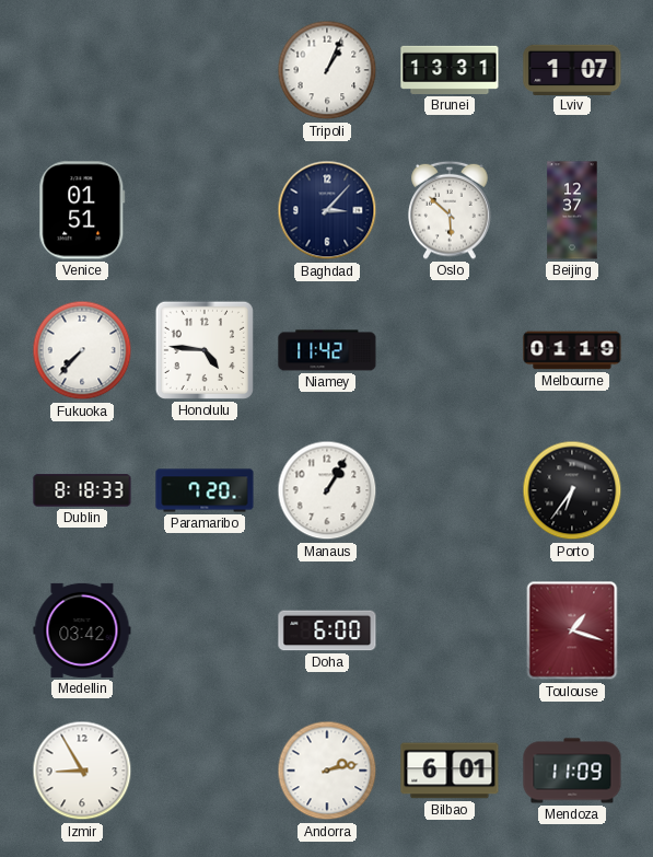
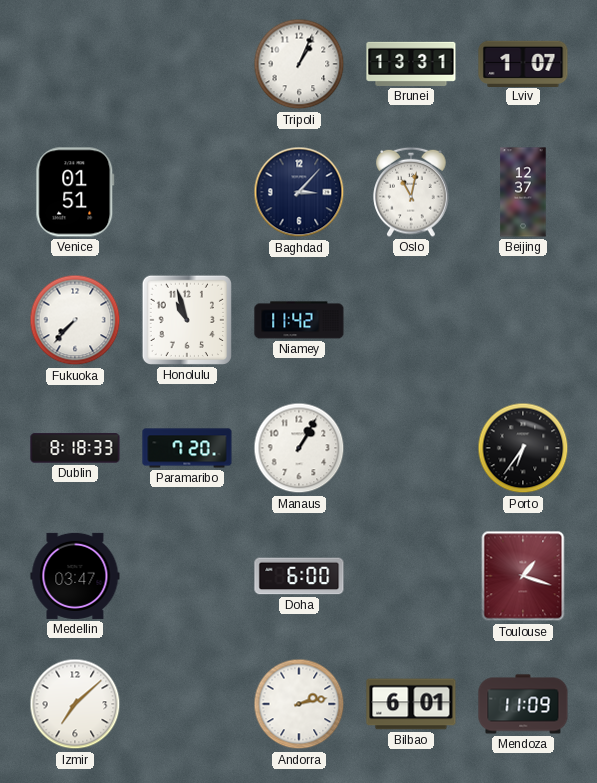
Oslo: 5:52 -> 11:02 (411, 192)
Honolulu: 4:46 -> 10:57 (187, 320)
Melbourne: 01:19 -> none (572, 350)
Medellin: 03:42 -> 03:47 (75, 576)
Izmir: 8:55 -> 7:08 (75, 704)
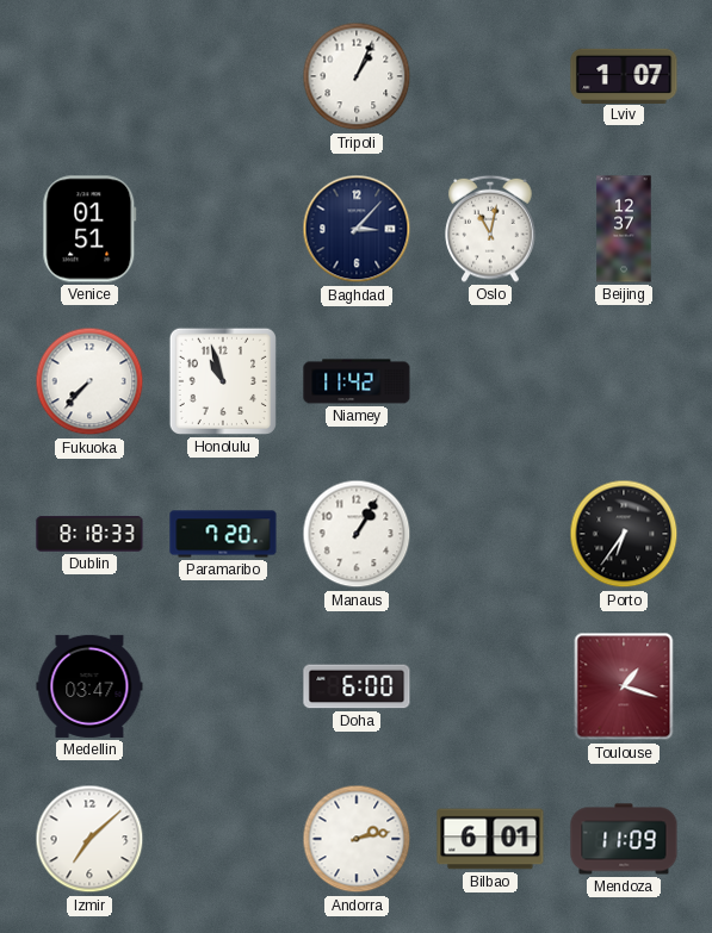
Brunei: 13:31 -> none (411, 64)
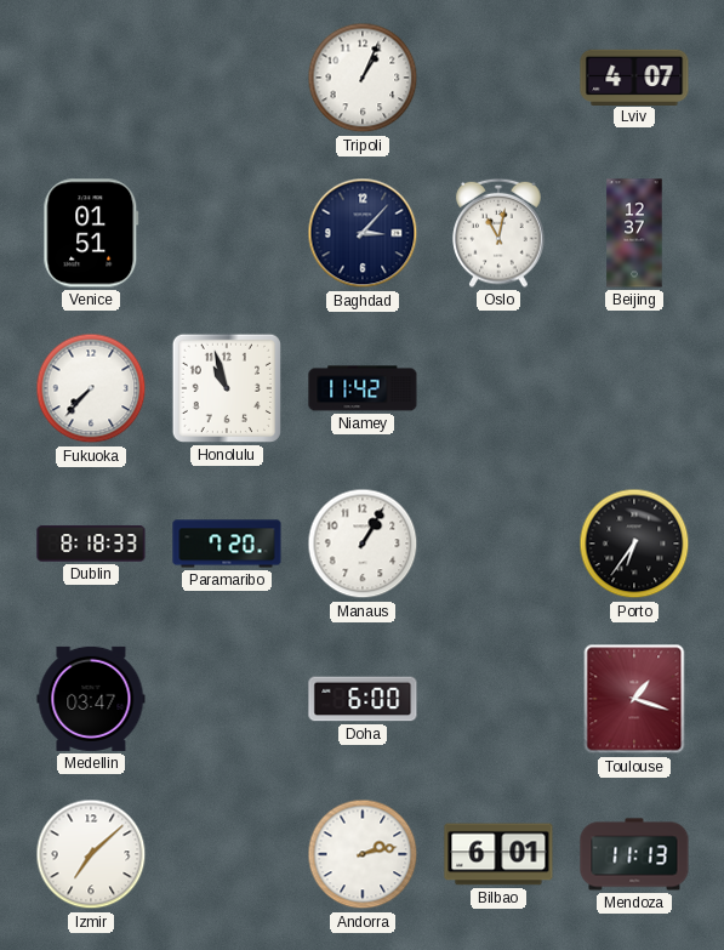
Lviv: 1:07 -> 4:07 (634, 76)
Mendoza: 11:09 -> 11:13 (634, 854)
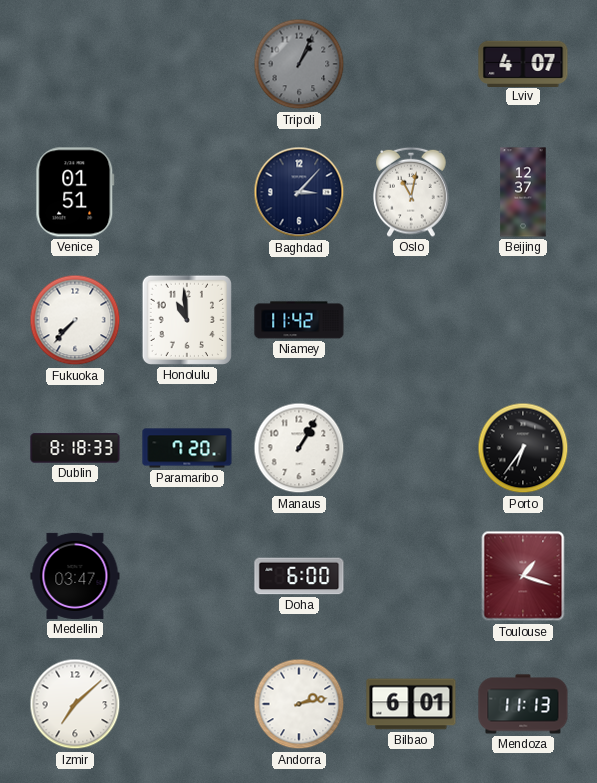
Tripoli dial: white -> grey (299, 64)
Honolulu: 10:57 -> 10:59 (187, 320)
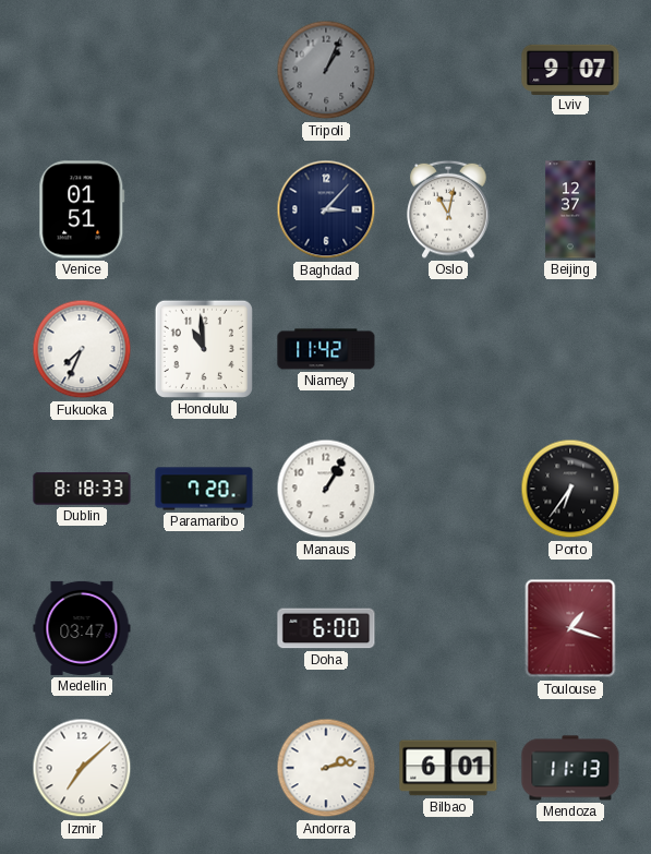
Lviv: 4:07 -> 9:07 (570, 69)
Fukuoka: 7:37 -> 7:34 (82, 349)
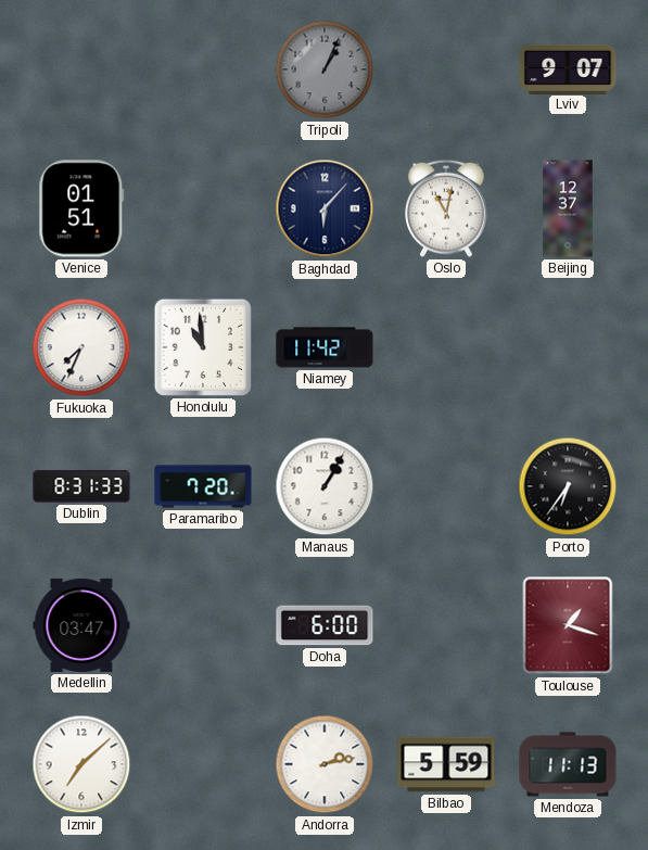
Baghdad: 3:07 -> 6:07 (325, 208)
Dublin: 8:18 -> 8:31 (81, 486)
Bilbao: 6:01 -> 5:59 (446, 764)
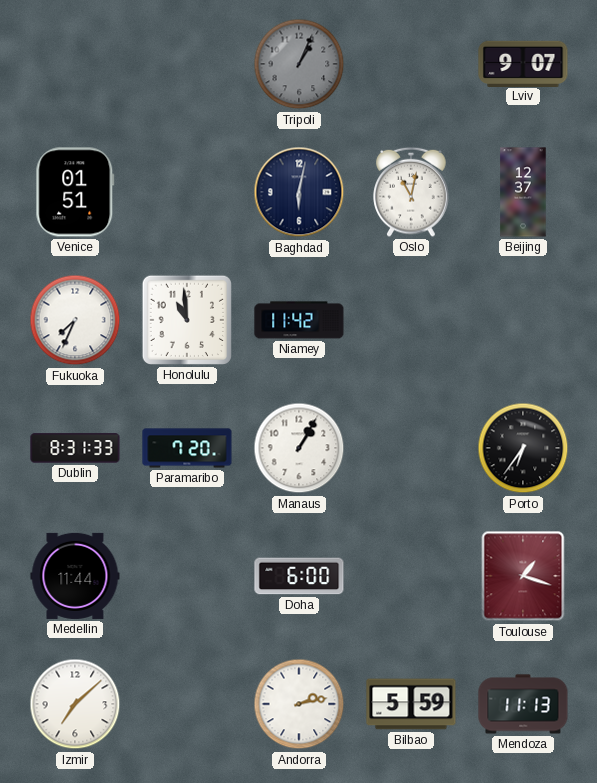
Baghdad: 6:07 -> 6:02 (299, 192)
Medellin: 03:47 -> 11:44 (75, 576)
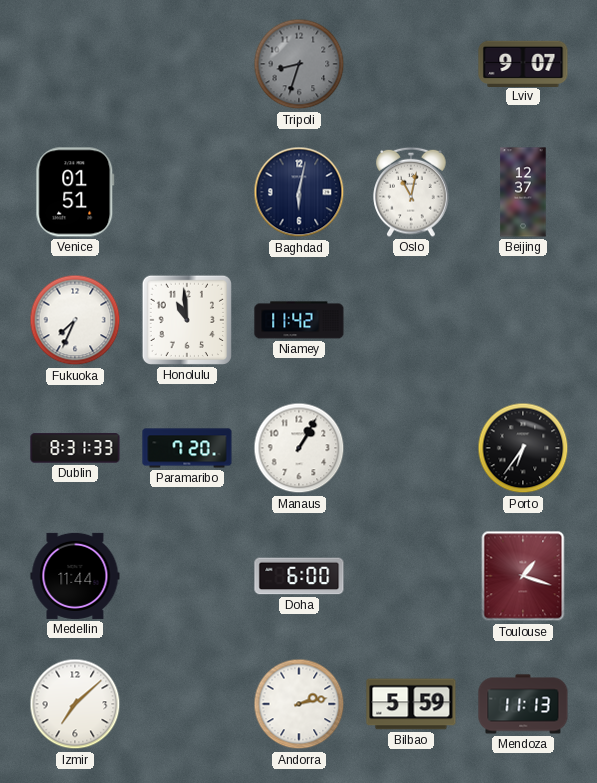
Tripoli: 1:04 -> 8:33 (299, 64)
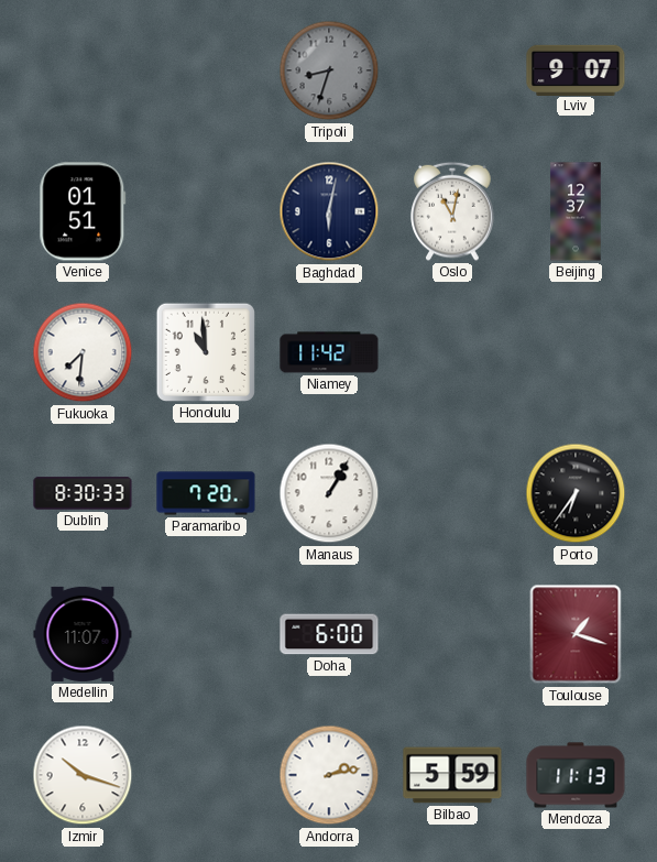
Fukuoka: 7:34 -> 7:31 (83, 352)
Dublin: 8:31 -> 8:30 (83, 493)
Medellin: 11:44 -> 11:07 (83, 634)
Izmir: 7:08 -> 10:18 (83, 775)
